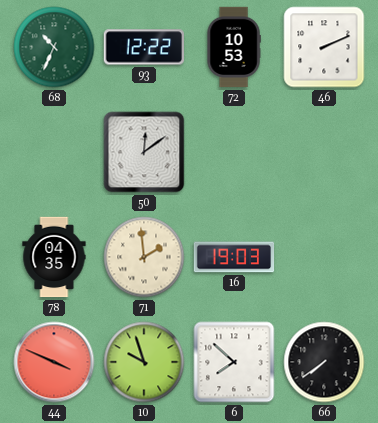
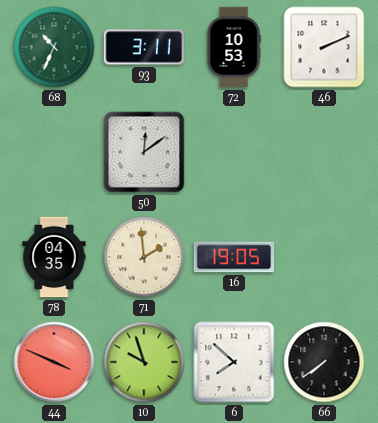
93: 12:22 -> 3:11 (143, 47)
16: 19:03 -> 19:05 (234, 257)
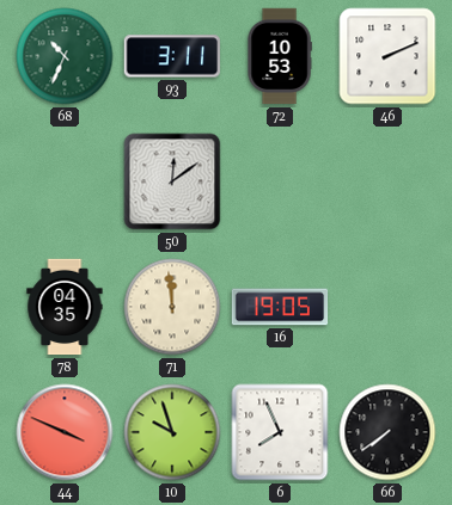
71: 1:59 -> 11:59 (172, 307)
6: 7:52 -> 7:56 (280, 432)
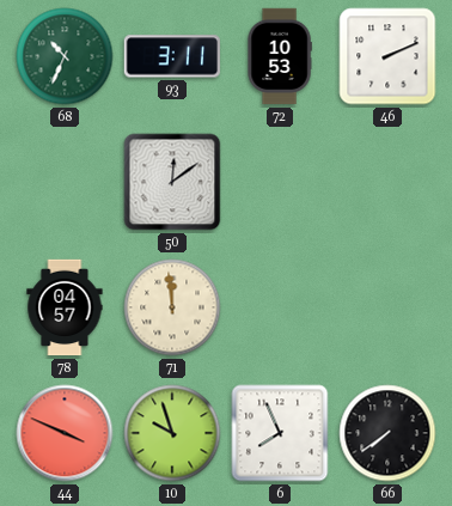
78: 04:35 -> 04:57 (65, 307)
16: 19:05 -> none (280, 307)
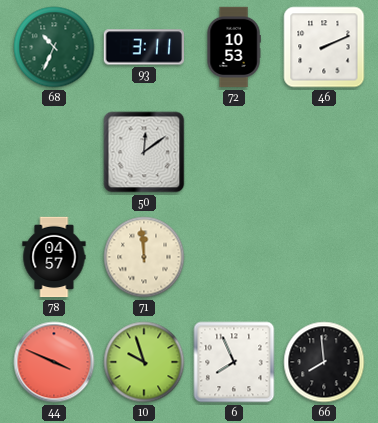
66: 7:39 -> 7:59 (324, 362)
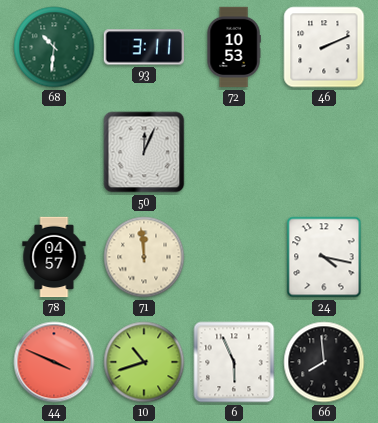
68: 10:34 -> 10:31 (54, 47)
50: 12:09 -> 12:04 (144, 152)
24: none -> 4:17 (324, 257)
10: 9:57 -> 10:42 (144, 362)
6: 7:56 -> 5:56 (234, 362)
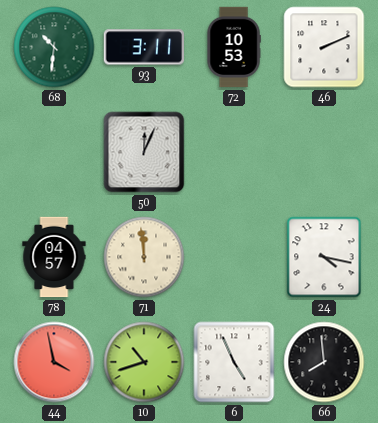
44: 3:49 -> 3:58 (54, 362)
6: 5:56 -> 4:56 (234, 362)
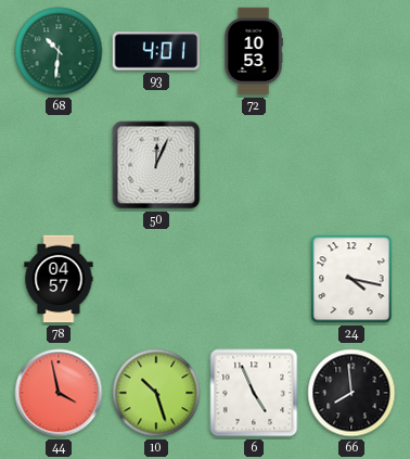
93: 3:11 -> 4:01 (155, 51)
46: 2:11 -> none (324, 47)
71: 11:59 -> none (144, 257)
10: 10:42 -> 10:27 (156, 393)
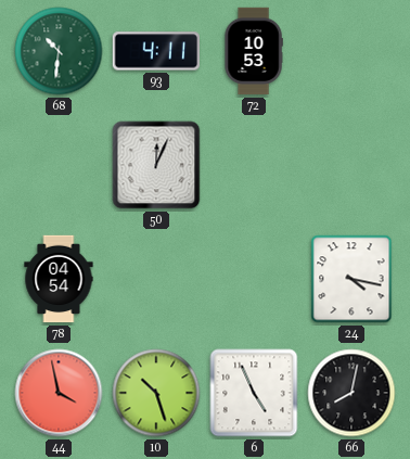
93: 4:01 -> 4:11 (155, 51)
78: 04:57 -> 04:54 (59, 279)
66: 7:59 -> 8:02 (351, 393)
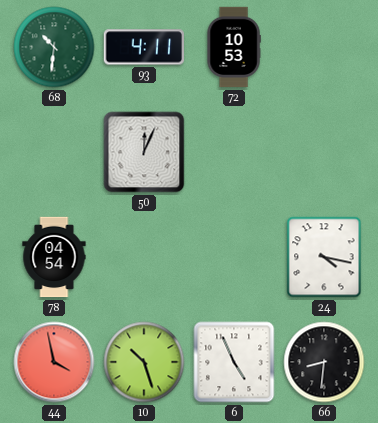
66: 8:02 -> 8:31 (324, 362)
